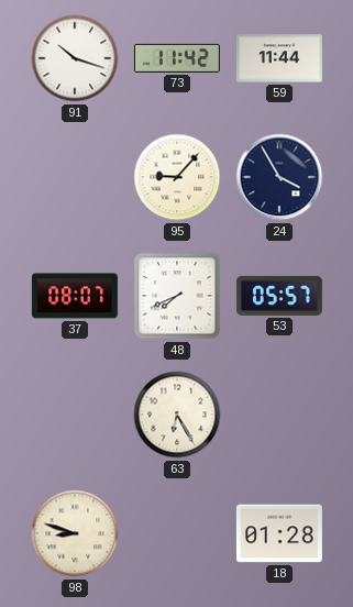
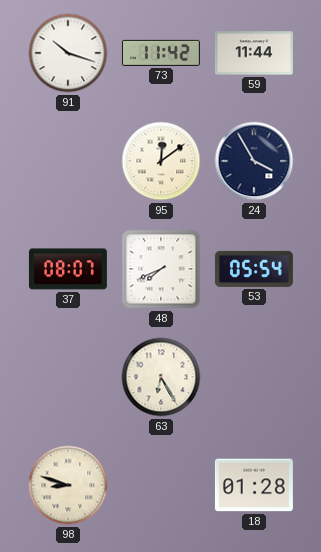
95: 9:07 -> 12:09 (161, 161)
53: 05:57 -> 05:54 (254, 269)
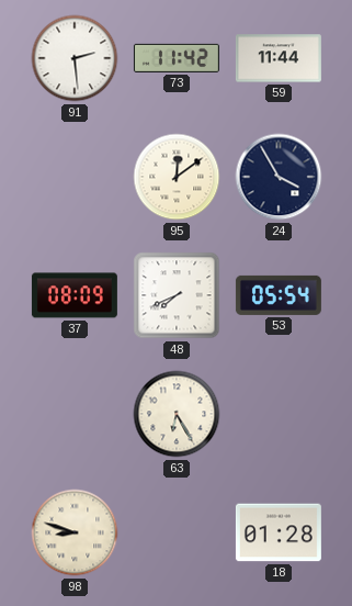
91: 10:18 -> 2:29 (75, 58)
37: 08:07 -> 08:09 (75, 295)
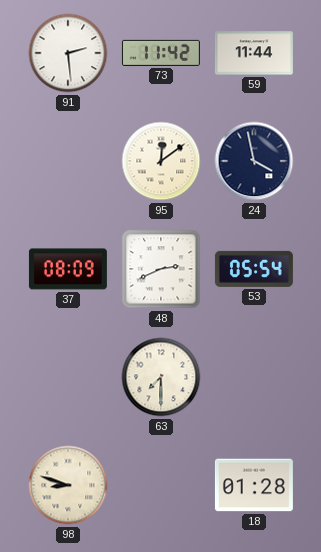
24: 3:55 -> 3:58 (254, 161)
48: 7:41 -> 2:41 (161, 269)
63: 6:25 -> 7:30 (161, 377)
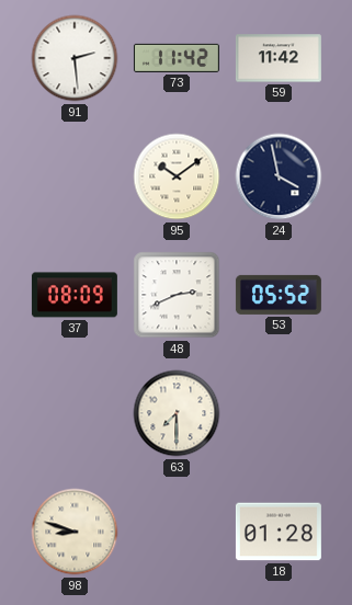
59: 11:44 -> 11:42 (279, 58)
95: 12:09 -> 10:09 (177, 176)
53: 05:54 -> 05:52 (279, 295)
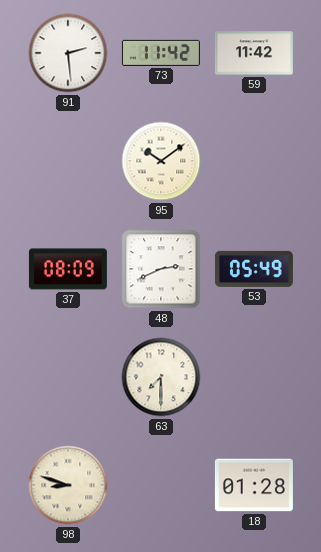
24: 3:58 -> none (279, 176)
53: 05:52 -> 05:49 (254, 269)
